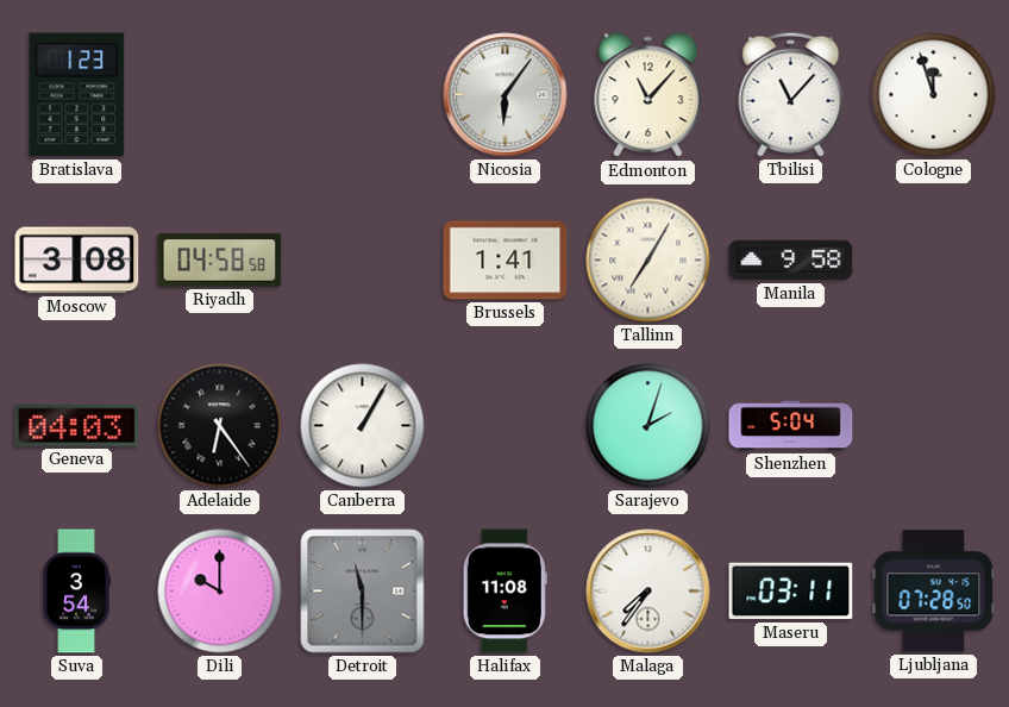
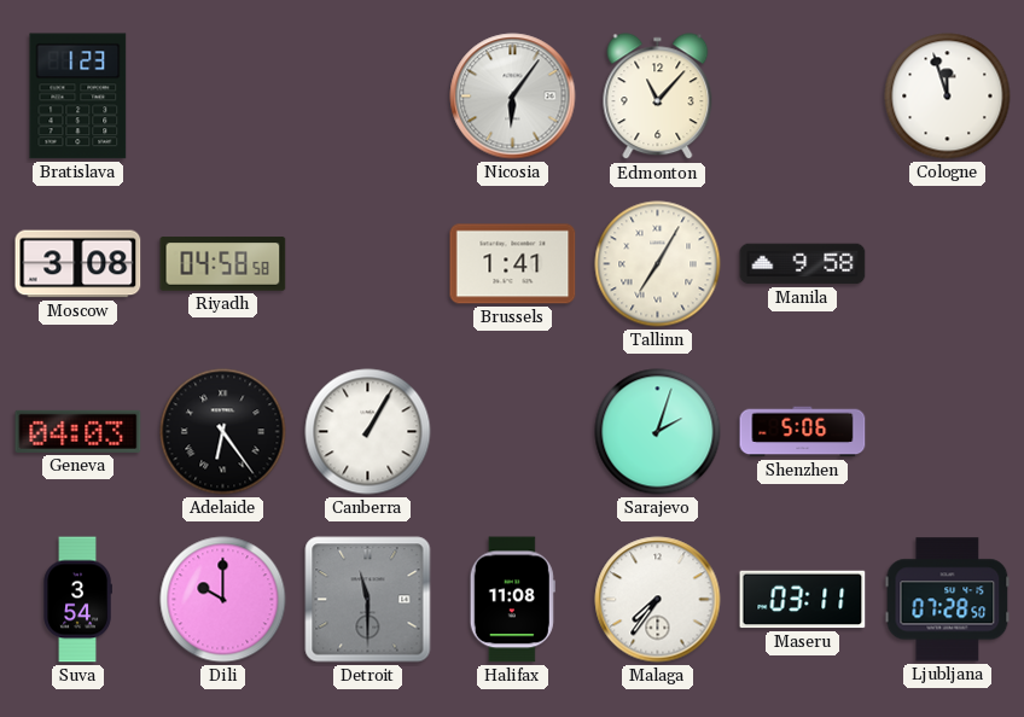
Tbilisi: 11:07 -> none (791, 94)
Shenzhen: 5:04 -> 5:06 (803, 432)
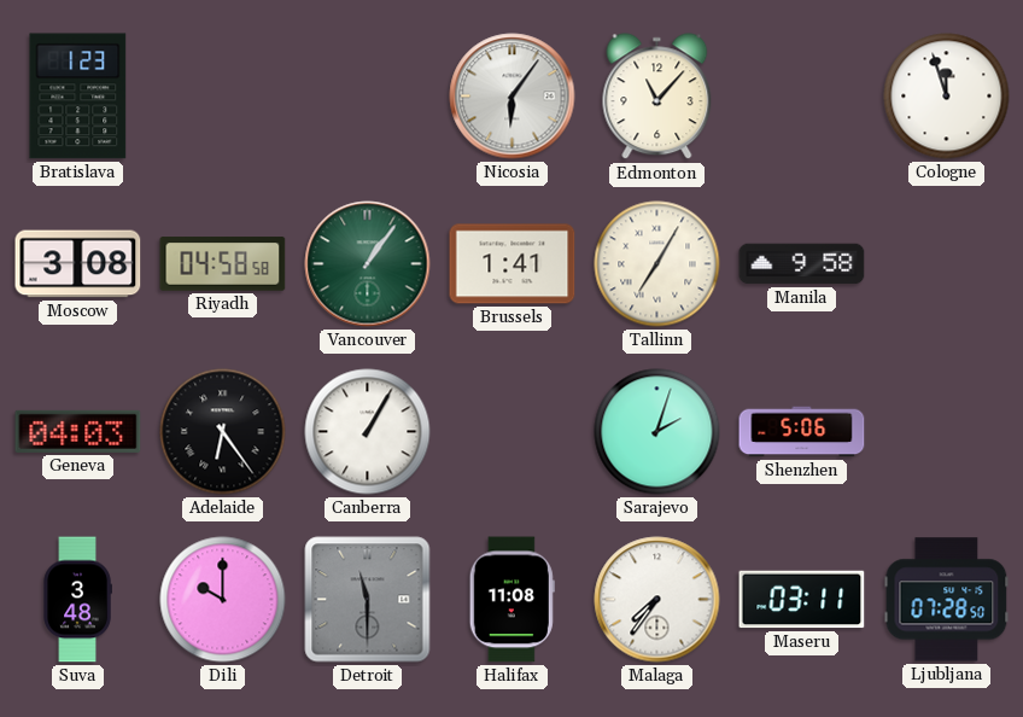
Vancouver: none -> 1:06 (368, 264)
Suva: 3:54 -> 3:48 (77, 600)
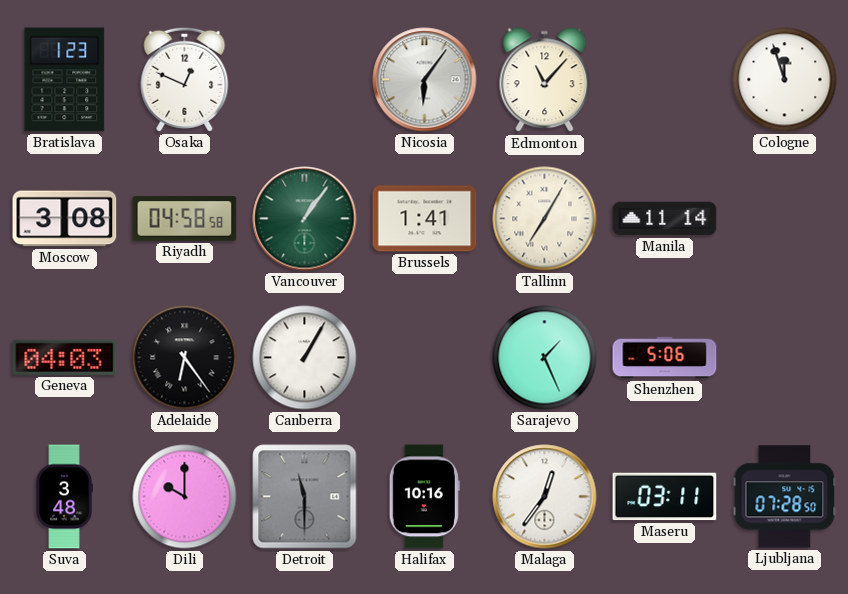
Osaka: none -> 12:49 (185, 79)
Manila: 9:58 -> 11:14 (665, 219)
Sarajevo: 2:03 -> 1:26 (545, 358)
Halifax: 11:08 -> 10:16 (424, 497)
Malaga: 7:36 -> 12:36 (545, 497)
